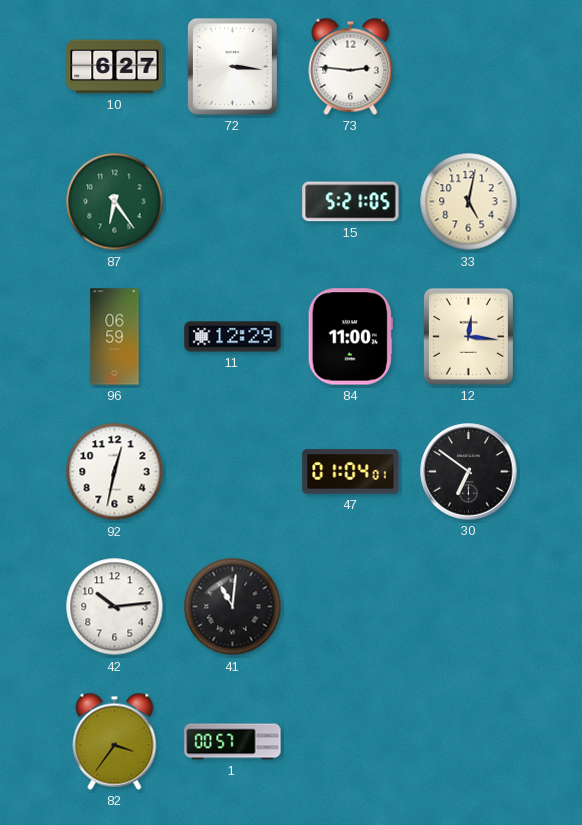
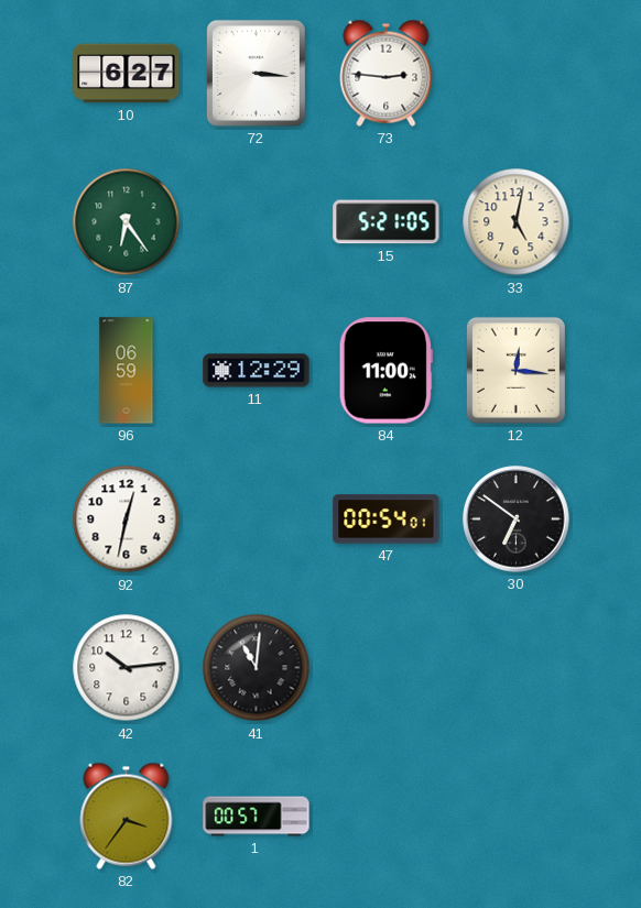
47: 01:04 -> 00:54 (387, 519)
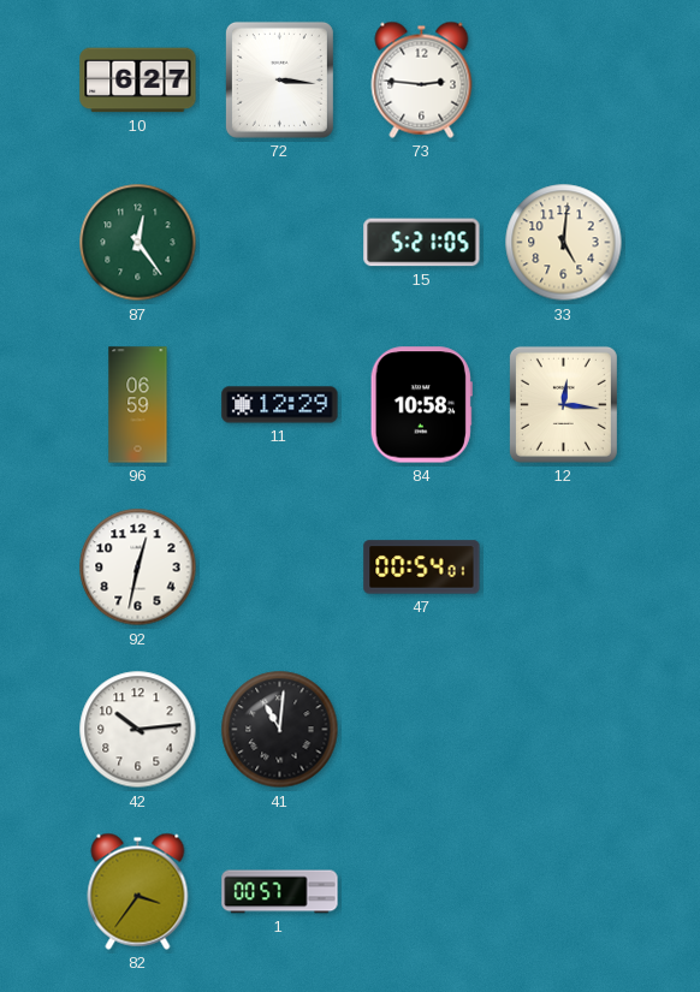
87: 6:24 -> 12:24 (138, 243)
33: 5:02 -> 5:01 (564, 243)
84: 11:00 -> 10:58 (421, 405)
30: 6:51 -> none (517, 519)
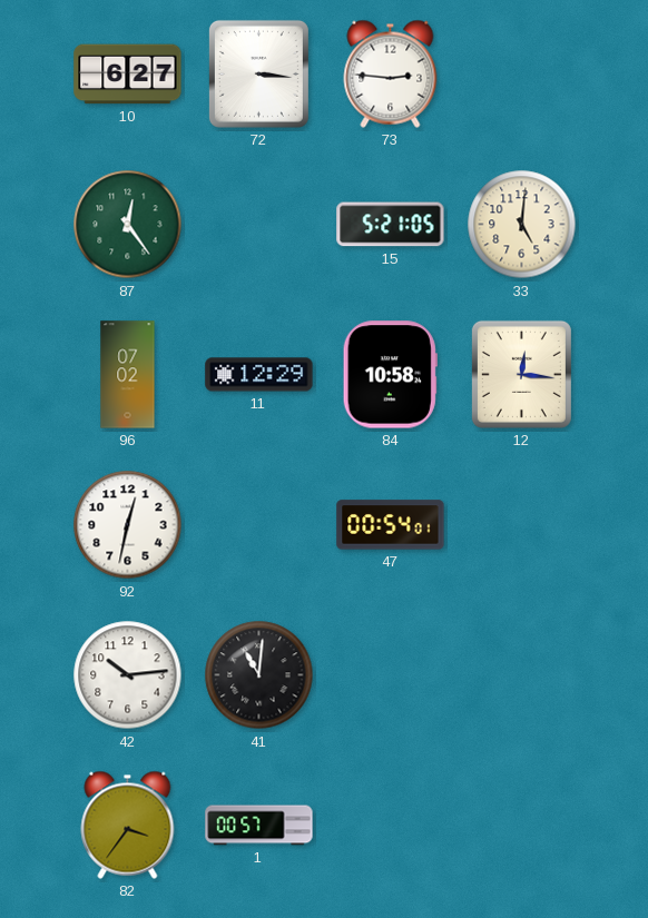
96: 06:59 -> 07:02 (128, 375)
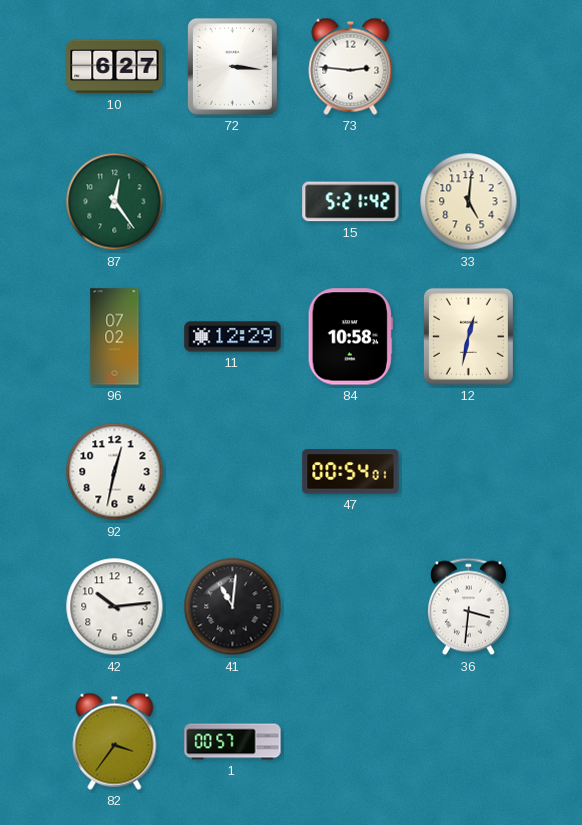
15: 5:21:05 -> 5:21:42 (351, 202)
12: 12:16 -> 12:32 (468, 336)
36: none -> 3:31 (468, 607)
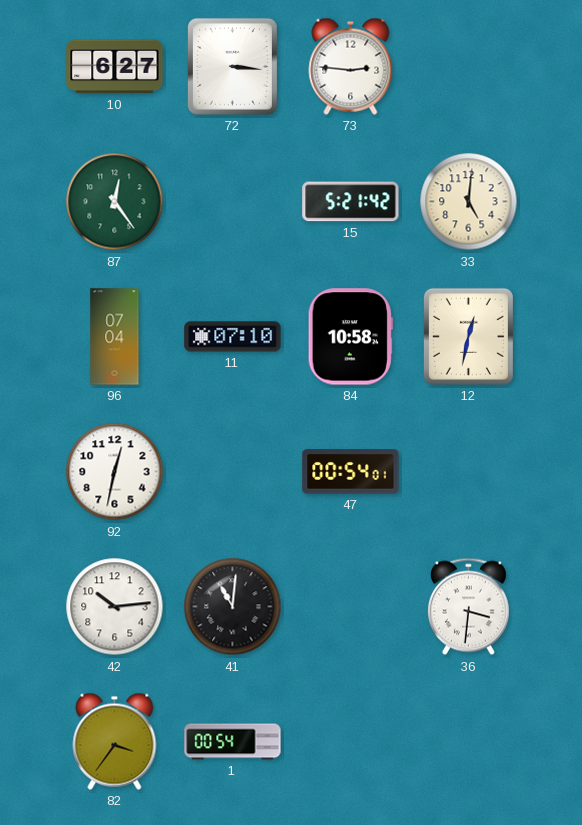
96: 07:02 -> 07:04 (115, 337)
11: 12:29 -> 07:10 (233, 337)
1: 00:57 -> 00:54 (233, 742)
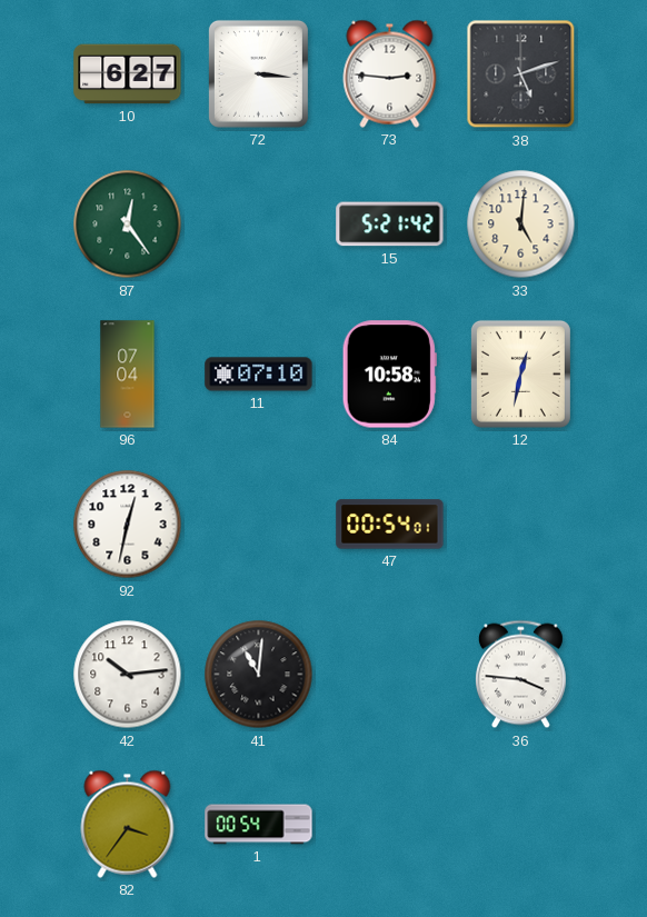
38: none -> 5:12 (521, 74)
36: 3:31 -> 3:46 (520, 675)
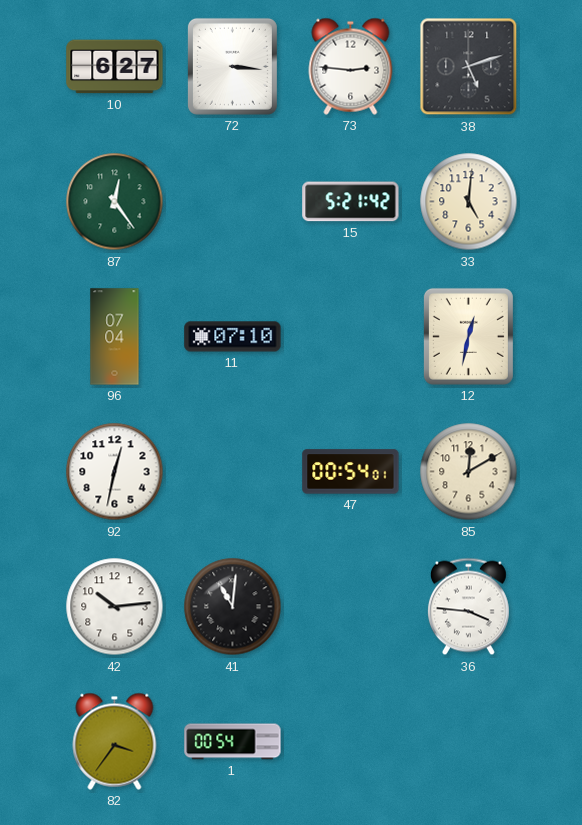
84: 10:58 -> none (389, 375)
85: none -> 12:10 (469, 472)
